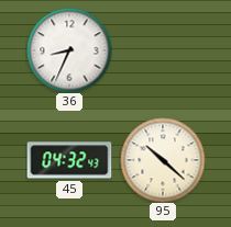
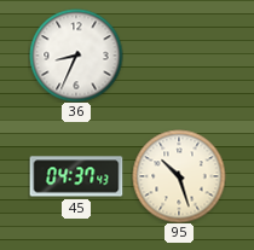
45: 04:32 -> 04:37 (76, 176)
95: 10:22 -> 10:27 (179, 176)
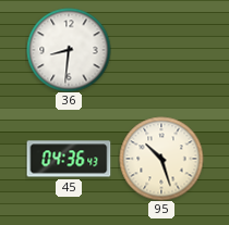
36: 8:34 -> 8:31 (69, 50)
45: 04:37 -> 04:36 (69, 159)
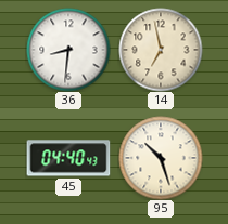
14: none -> 6:58 (161, 50)
45: 04:36 -> 04:40 (68, 158)
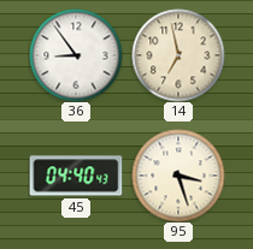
36: 8:31 -> 8:54 (76, 55)
95: 10:27 -> 3:27 (178, 176)
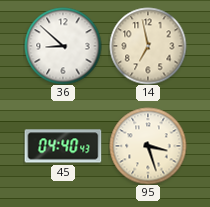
36: 8:54 -> 8:52 (63, 46)
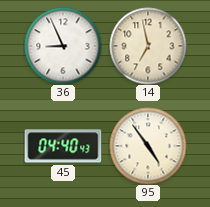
36: 8:52 -> 8:56 (63, 46)
95: 3:27 -> 4:54 (148, 146)
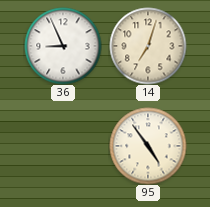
14: 6:58 -> 7:03 (148, 46)
45: 04:40 -> none (63, 146)
